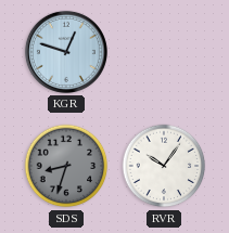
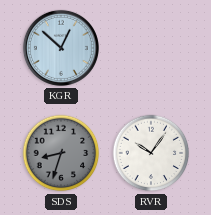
KGR: 12:48 -> 12:52 (61, 48)
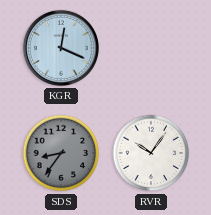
KGR: 12:52 -> 12:19 (61, 48)
SDS: 8:33 -> 8:36 (61, 153)
